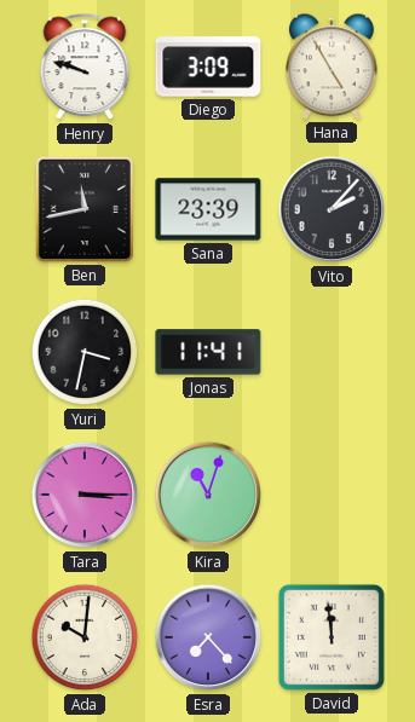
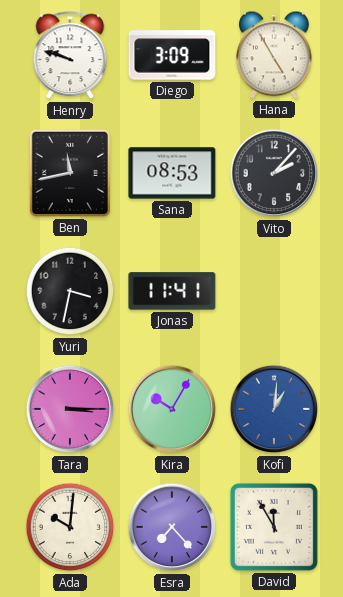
Sana: 23:39 -> 08:53 (172, 173)
Kira: 11:03 -> 10:05 (172, 409)
Kofi: none -> 1:01 (274, 409)
David: 11:59 -> 11:55 (274, 527)
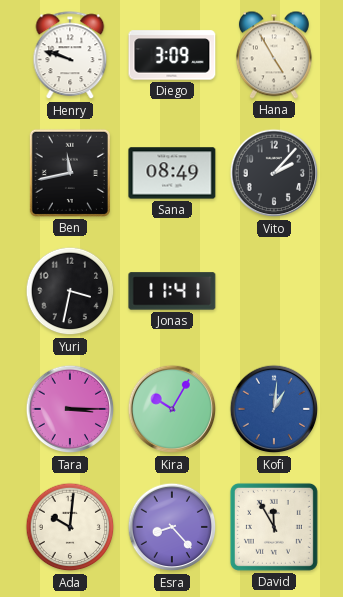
Sana: 08:53 -> 08:49 (172, 173)
Esra: 7:23 -> 8:23 (172, 527)
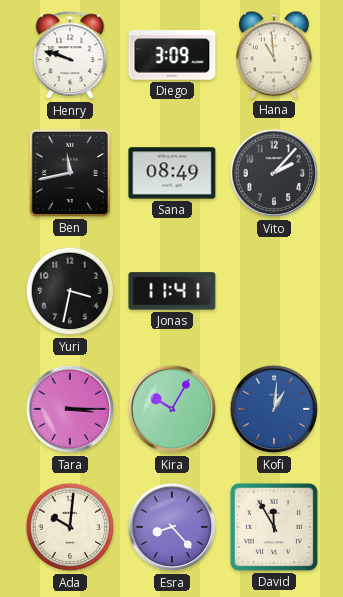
Hana: 4:55 -> 10:59 (274, 55)
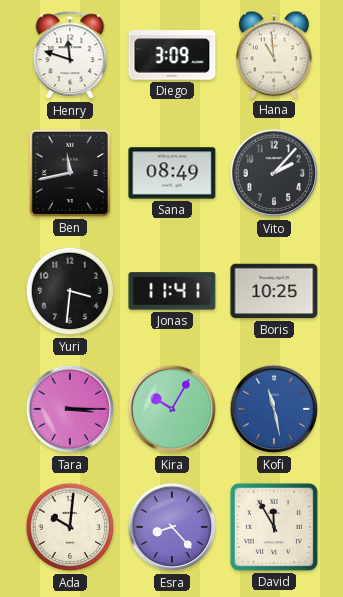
Henry: 9:48 -> 11:48 (70, 56)
Yuri: 3:32 -> 3:31 (70, 291)
Boris: none -> 10:25 (274, 291)
Kofi: 1:01 -> 11:28 (274, 409)
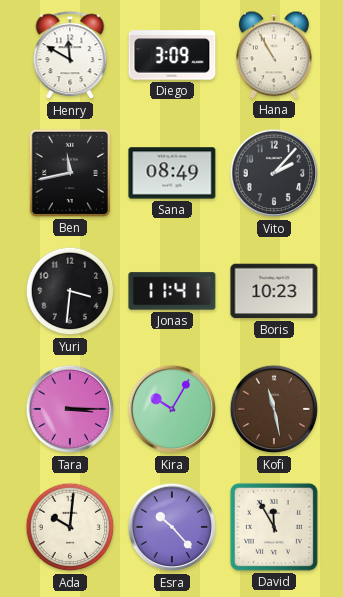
Henry: 11:48 -> 11:50 (70, 56)
Hana: 10:59 -> 10:55 (274, 55)
Boris: 10:25 -> 10:23 (274, 291)
Kofi dial: blue -> brown (274, 409)
Esra: 8:23 -> 10:23 (172, 527)
